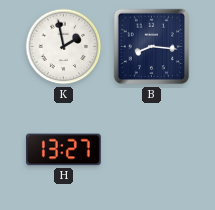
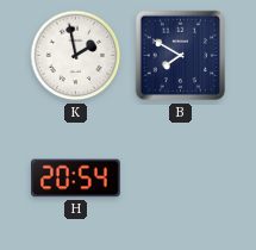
B: 8:16 -> 7:50 (181, 56)
H: 13:27 -> 20:54 (76, 179)
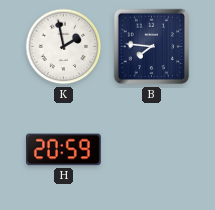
B: 7:50 -> 7:46 (152, 47)
H: 20:54 -> 20:59 (64, 150)
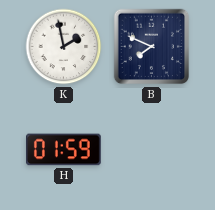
B: 7:46 -> 7:49 (152, 47)
H: 20:59 -> 01:59 (64, 150)
